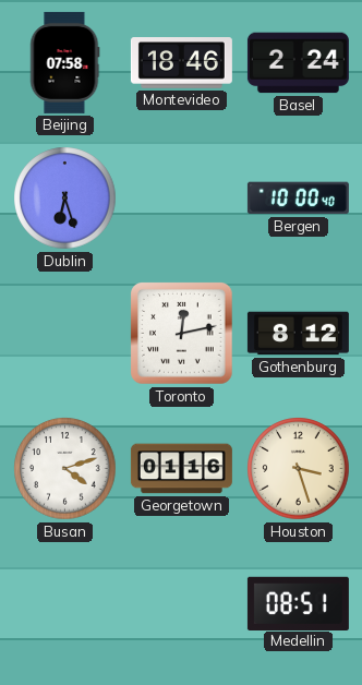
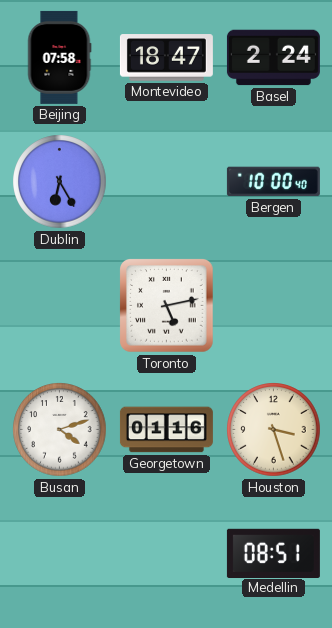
Montevideo: 18:46 -> 18:47 (166, 58)
Dublin: 6:27 -> 6:25 (60, 182)
Toronto: 12:13 -> 5:13 (167, 306)
Gothenburg: 8:12 -> none (298, 334)
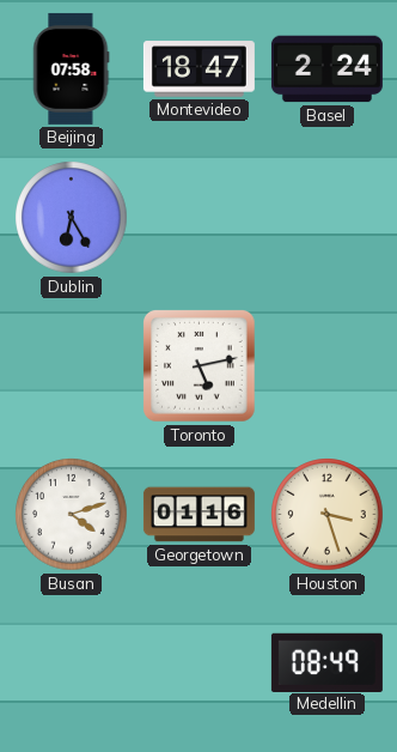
Bergen: 10:00 -> none (273, 182)
Medellin: 08:51 -> 08:49 (326, 662)
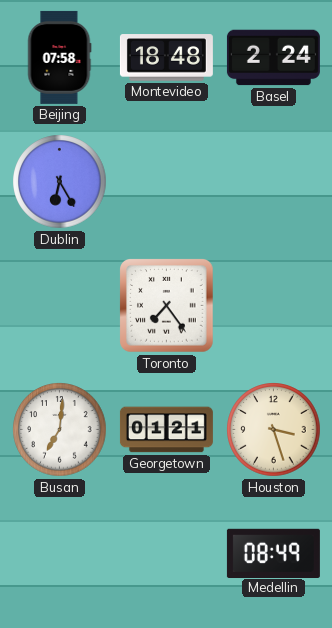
Montevideo: 18:47 -> 18:48 (166, 58)
Toronto: 5:13 -> 7:24 (167, 306)
Busan: 4:12 -> 7:01 (60, 430)
Georgetown: 01:16 -> 01:21 (166, 430)
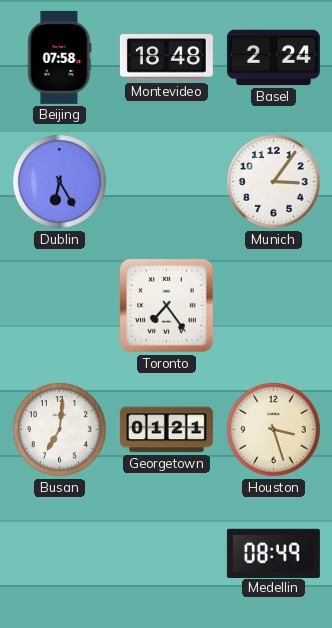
Munich: none -> 3:06 (274, 182)
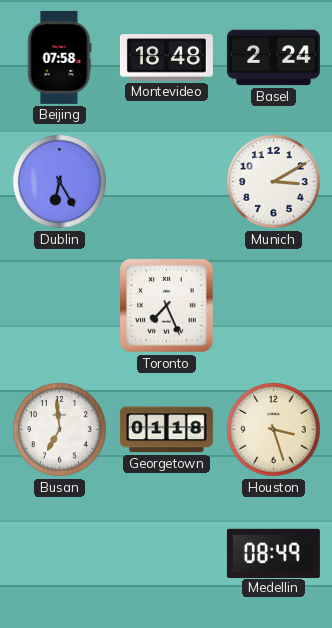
Munich: 3:06 -> 3:10 (274, 182)
Toronto: 7:24 -> 7:26 (167, 306)
Busan: 7:01 -> 6:59 (60, 430)
Georgetown: 01:21 -> 01:18 (166, 430)
